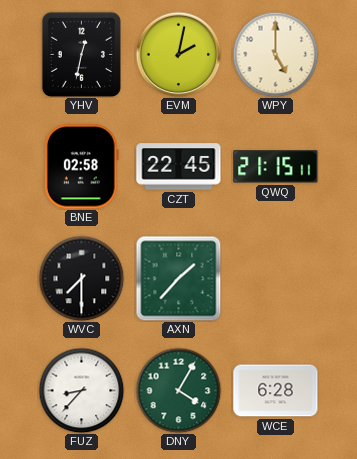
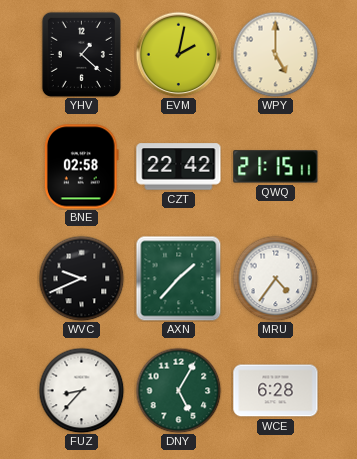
YHV: 12:32 -> 1:22 (81, 54)
CZT: 22:45 -> 22:42 (179, 167)
WVC: 7:30 -> 9:41 (81, 278)
MRU: none -> 4:36 (275, 278)
DNY: 4:05 -> 5:05 (178, 390)
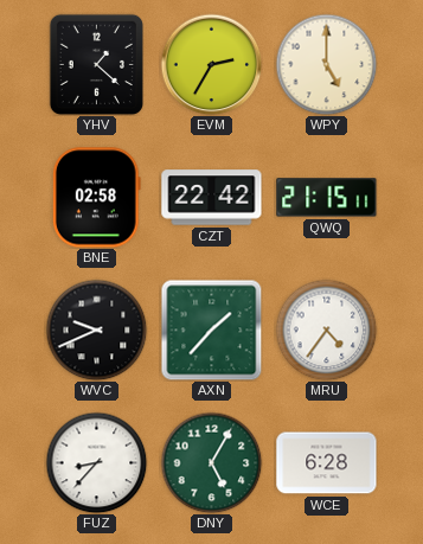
EVM: 2:02 -> 2:35 (211, 64)
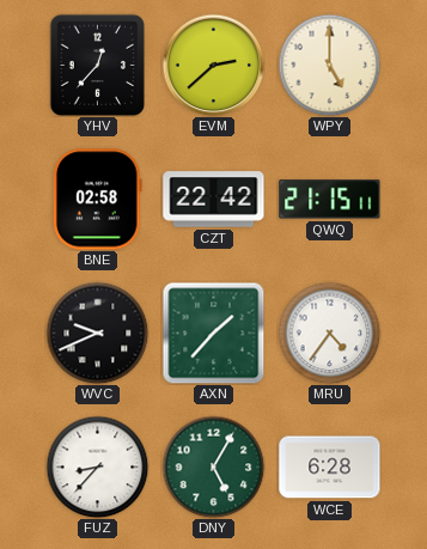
YHV: 1:22 -> 12:37 (97, 65)
EVM: 2:35 -> 2:38 (213, 65)
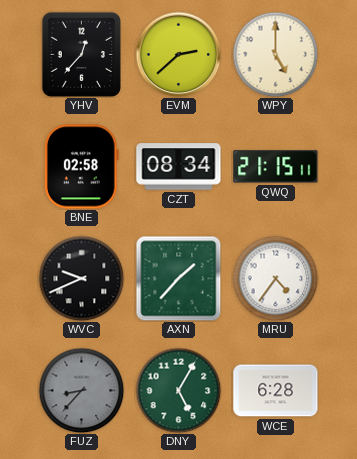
CZT: 22:42 -> 08:34 (179, 167)
FUZ dial: white -> grey (81, 390)
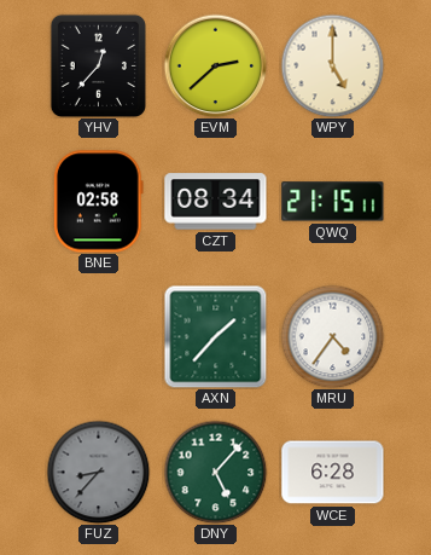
WVC: 9:41 -> none (81, 278)
DNY: 5:05 -> 5:07 (215, 472)
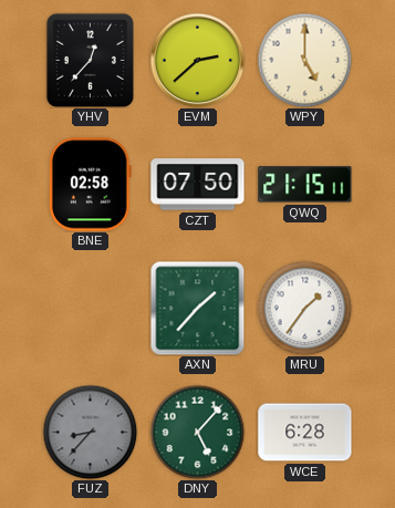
CZT: 08:34 -> 07:50 (198, 185)
MRU: 4:36 -> 1:36 (304, 308)
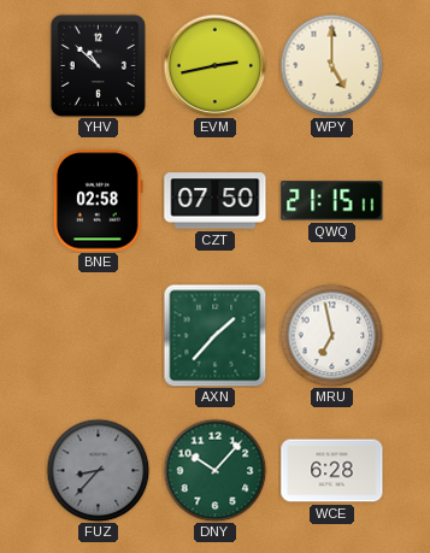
YHV: 12:37 -> 10:52 (98, 65)
EVM: 2:38 -> 2:43 (214, 65)
MRU: 1:36 -> 6:58 (331, 335)
DNY: 5:07 -> 10:07 (214, 470)
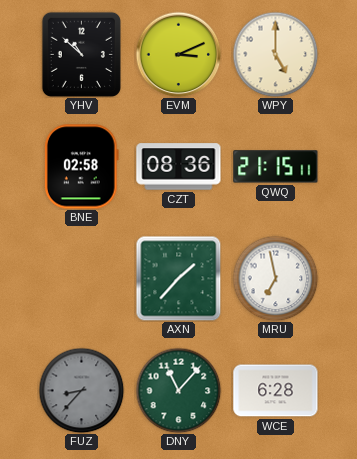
EVM: 2:43 -> 3:11 (178, 54)
CZT: 07:50 -> 08:36 (179, 167)
DNY: 10:07 -> 11:07 (178, 390)
